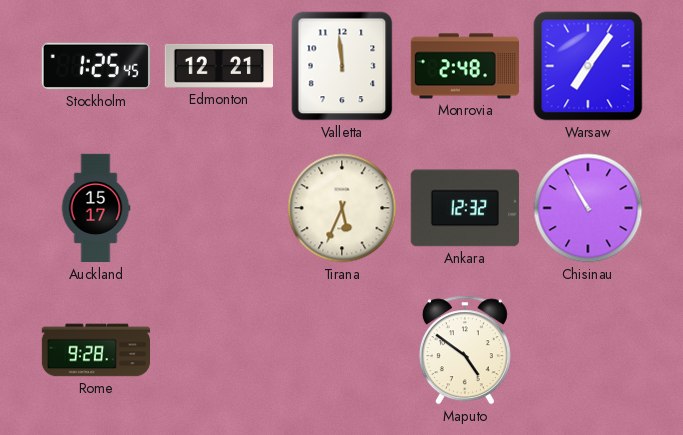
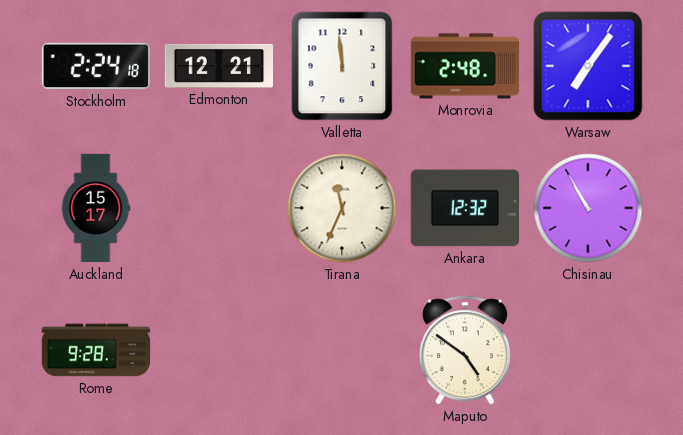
Stockholm: 1:25 -> 2:24 (96, 66)
Tirana: 5:34 -> 11:34 (342, 208)
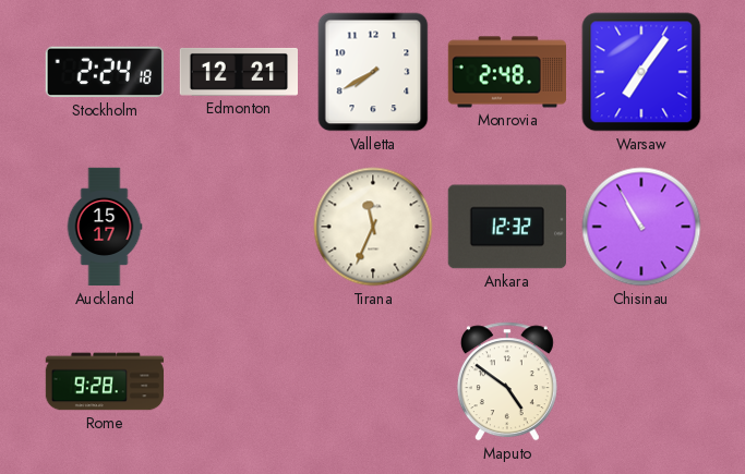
Valletta: 11:59 -> 7:40 (373, 72)
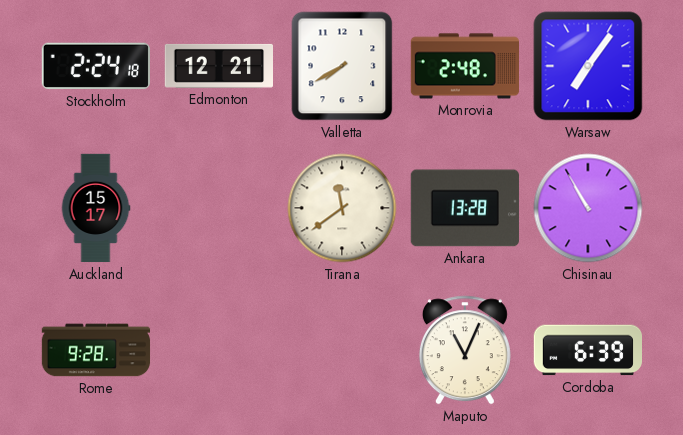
Tirana: 11:34 -> 11:39 (342, 208)
Ankara: 12:32 -> 13:28 (465, 208)
Maputo: 4:51 -> 11:04 (465, 350)
Cordoba: none -> 6:39 (587, 350)
